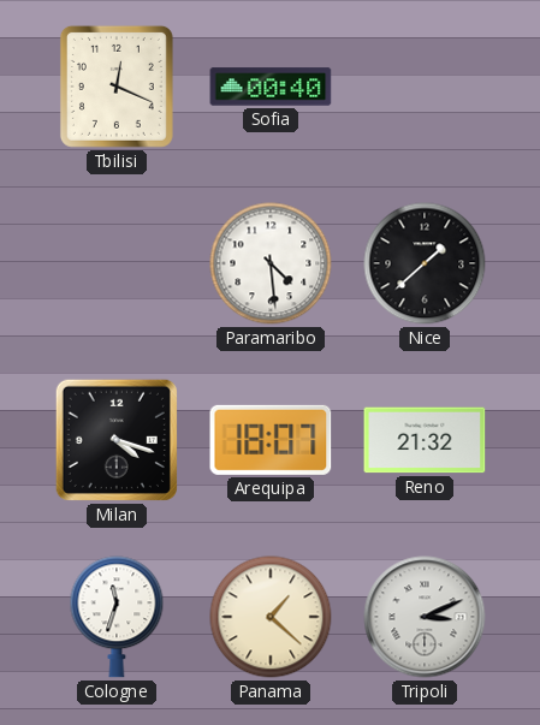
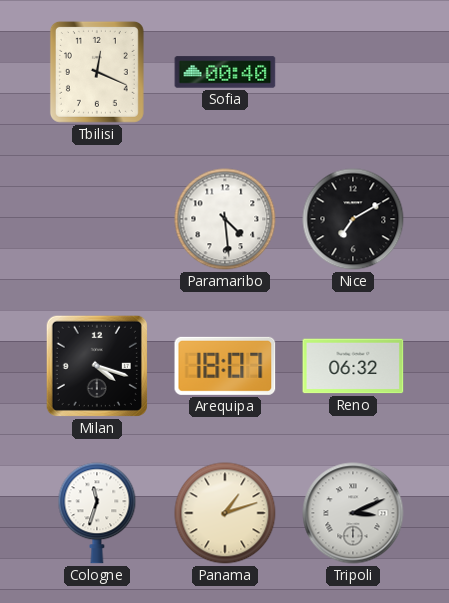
Nice: 1:38 -> 7:10 (353, 219)
Reno: 21:32 -> 06:32 (353, 366)
Panama: 1:22 -> 1:12 (225, 513)
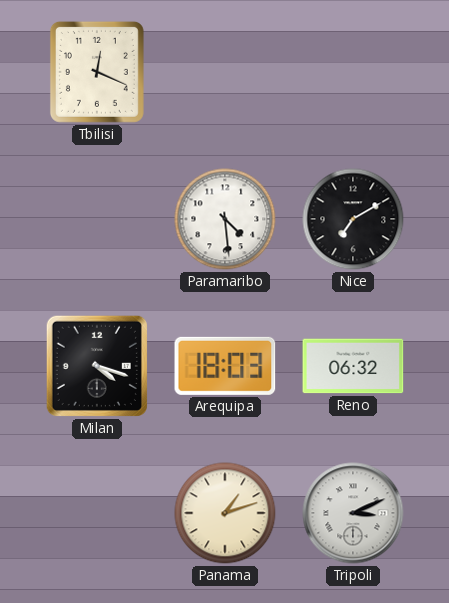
Sofia: 00:40 -> none (225, 72)
Arequipa: 18:07 -> 18:03 (225, 366)
Cologne: 11:33 -> none (97, 513)
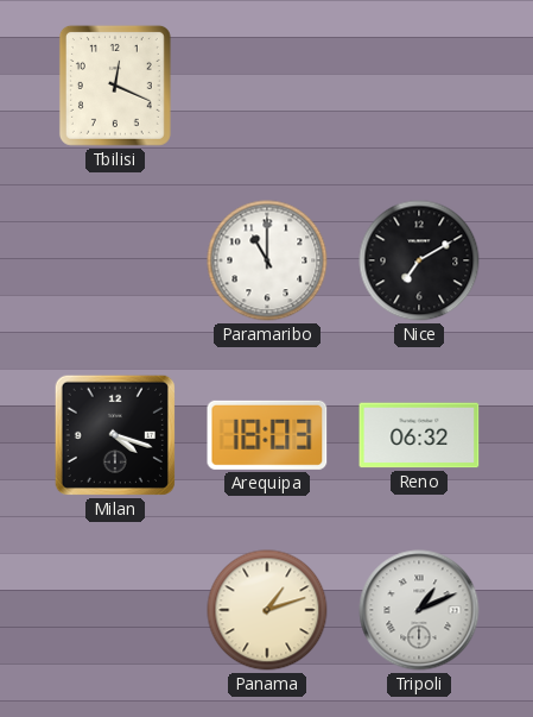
Paramaribo: 4:29 -> 11:00 (267, 260)
Tripoli: 3:11 -> 1:11 (419, 610)
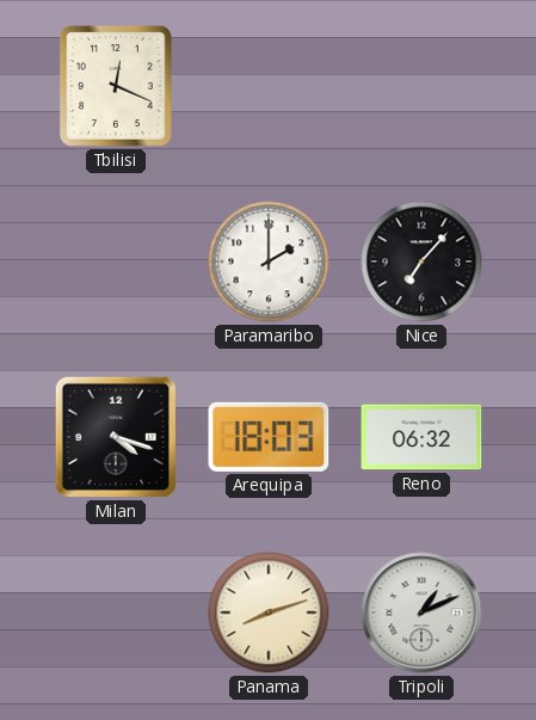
Paramaribo: 11:00 -> 2:00 (269, 261)
Nice: 7:10 -> 7:07 (421, 261)
Panama: 1:12 -> 8:12 (269, 613)
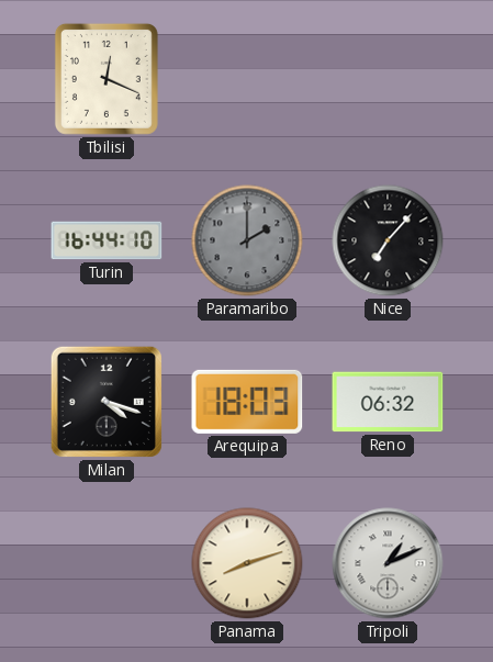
Turin: none -> 16:44 (107, 240)
Paramaribo dial: white -> grey (247, 240)
